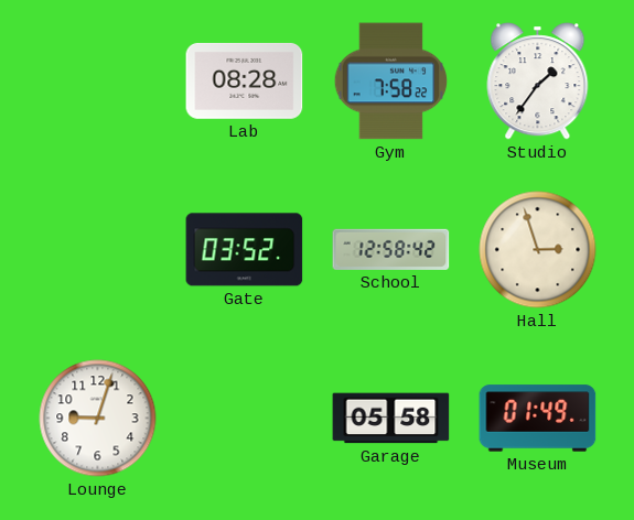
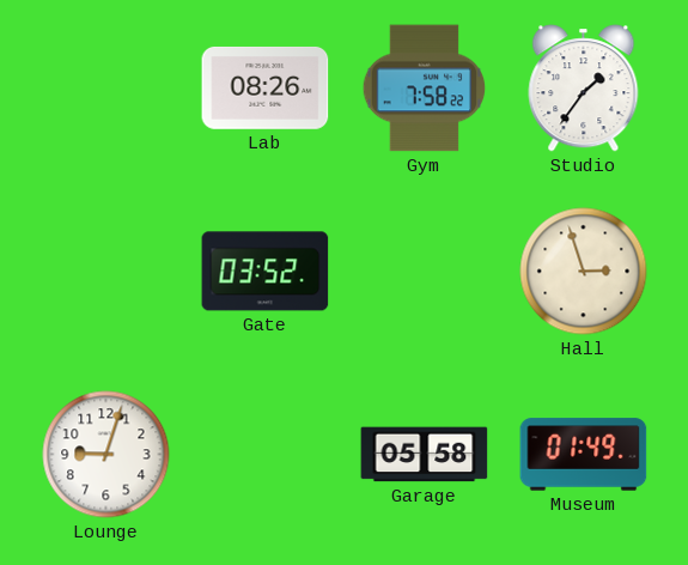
Lab: 08:28 -> 08:26 (266, 87)
School: 12:58 -> none (391, 249)
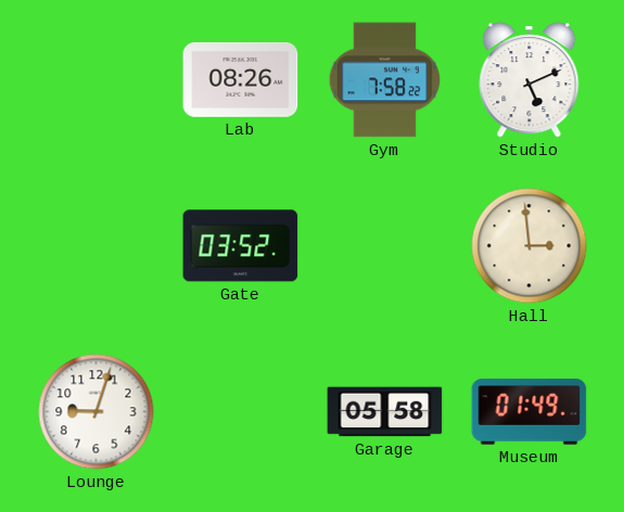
Studio: 1:36 -> 5:11 (530, 80)
Hall: 2:57 -> 2:59 (530, 246)
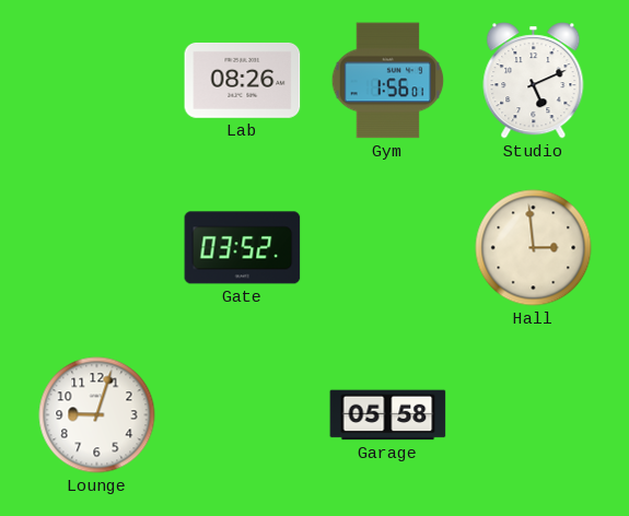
Gym: 7:58 -> 1:56 (388, 81)
Museum: 01:49 -> none (530, 412)
